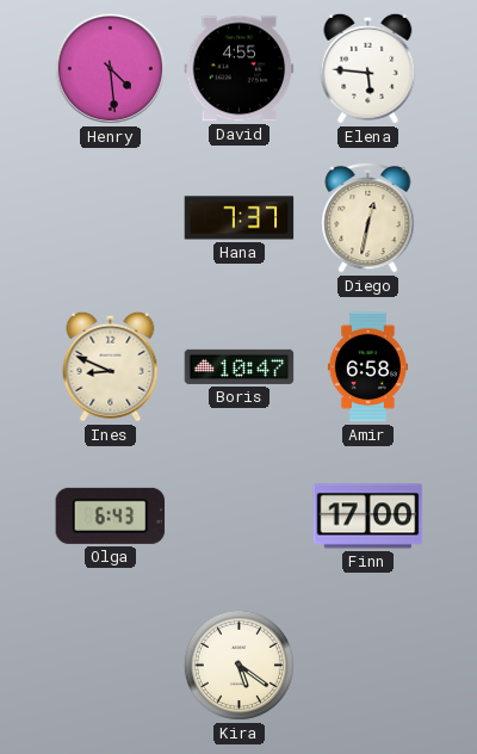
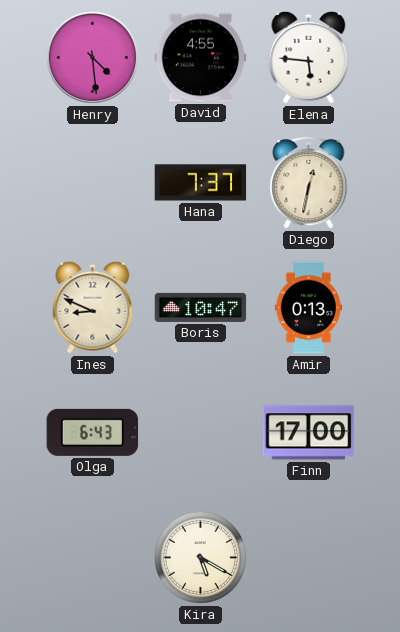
Amir: 6:58 -> 0:13 (308, 308)
Kira: 5:21 -> 5:20 (200, 557)
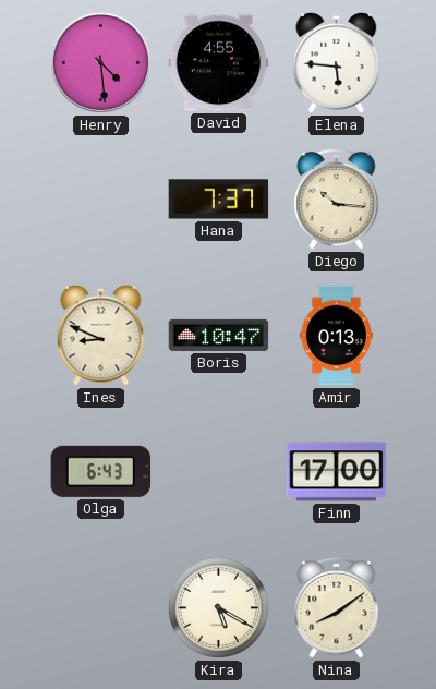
Diego: 12:32 -> 10:16 (337, 198)
Nina: none -> 8:09 (337, 607)
